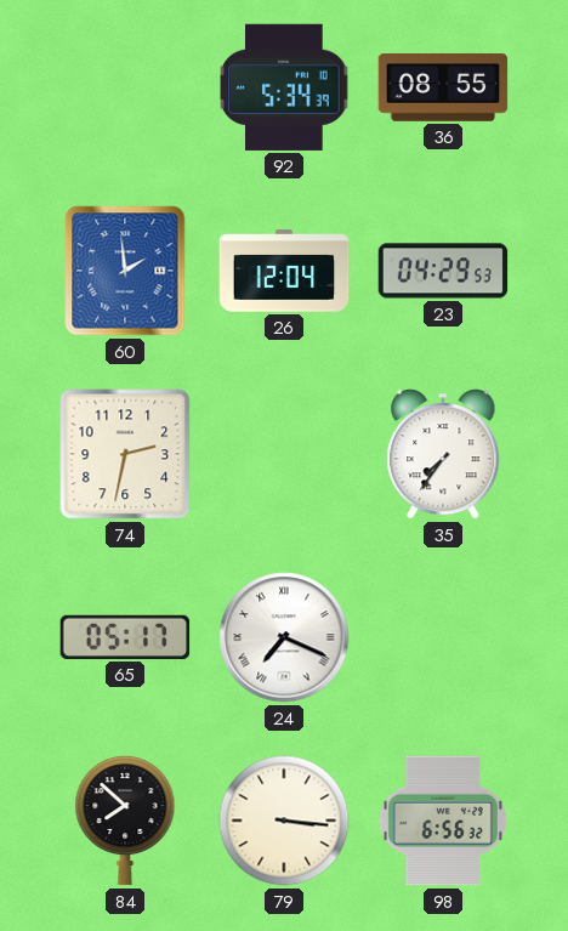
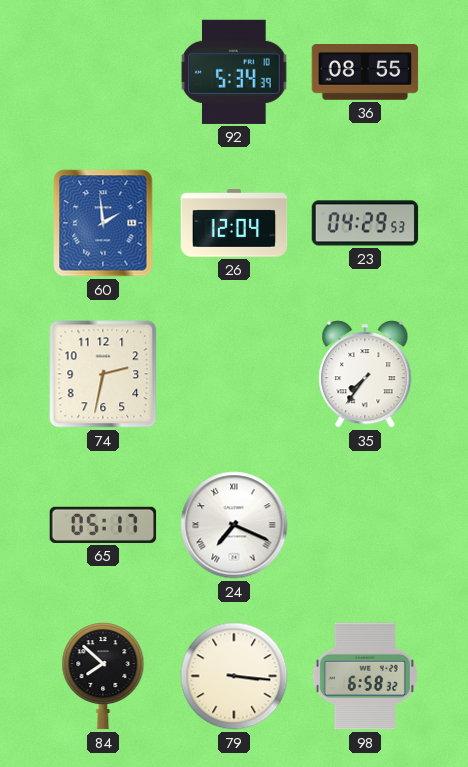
98: 6:56 -> 6:58 (365, 676)
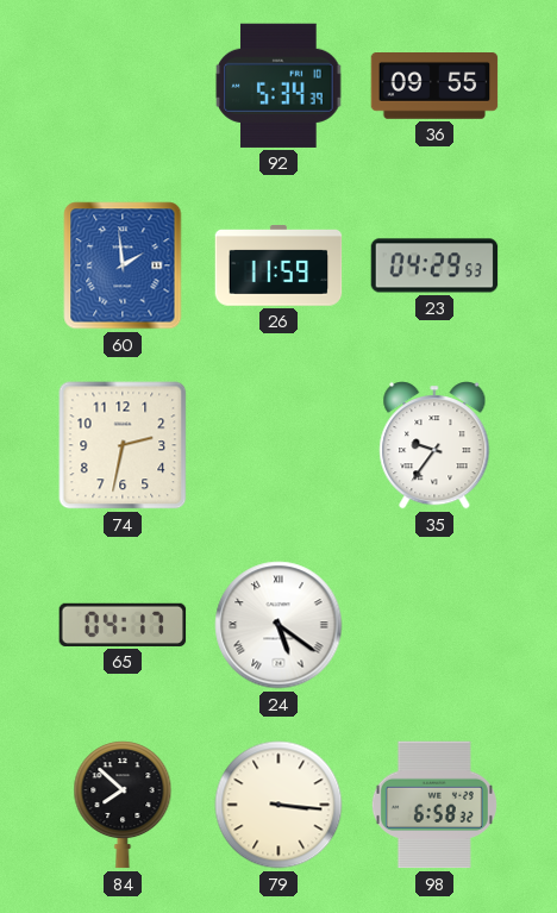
36: 08:55 -> 09:55 (434, 87)
26: 12:04 -> 11:59 (278, 265)
35: 7:36 -> 9:36 (434, 445)
65: 05:17 -> 04:17 (123, 625)
24: 7:19 -> 5:21 (278, 625)
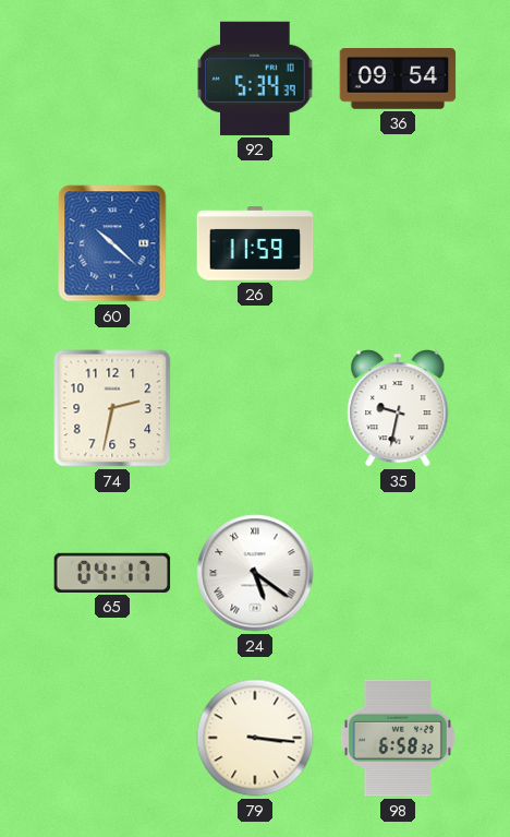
36: 09:55 -> 09:54 (398, 80)
60: 1:59 -> 10:22 (112, 243)
23: 04:29 -> none (434, 265)
35: 9:36 -> 9:32 (398, 408)
84: 7:52 -> none (123, 805)
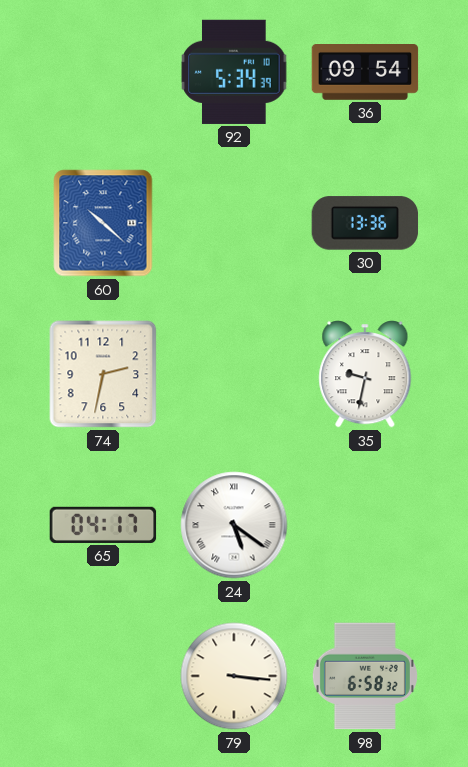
26: 11:59 -> none (255, 243)
30: none -> 13:36 (365, 223)
